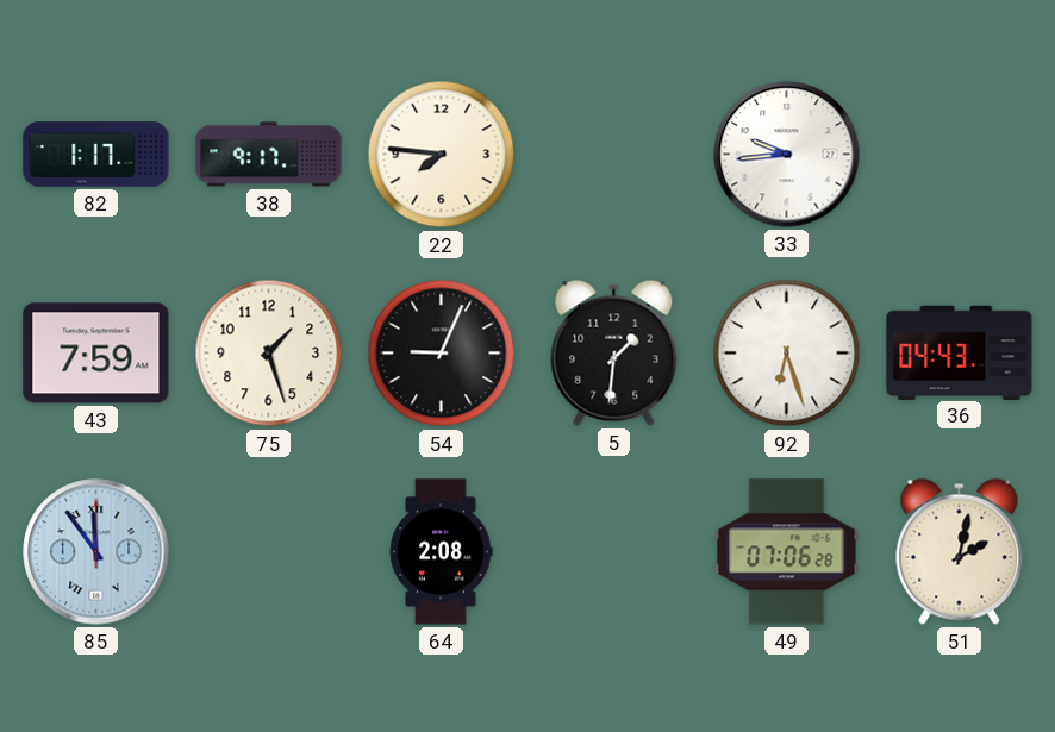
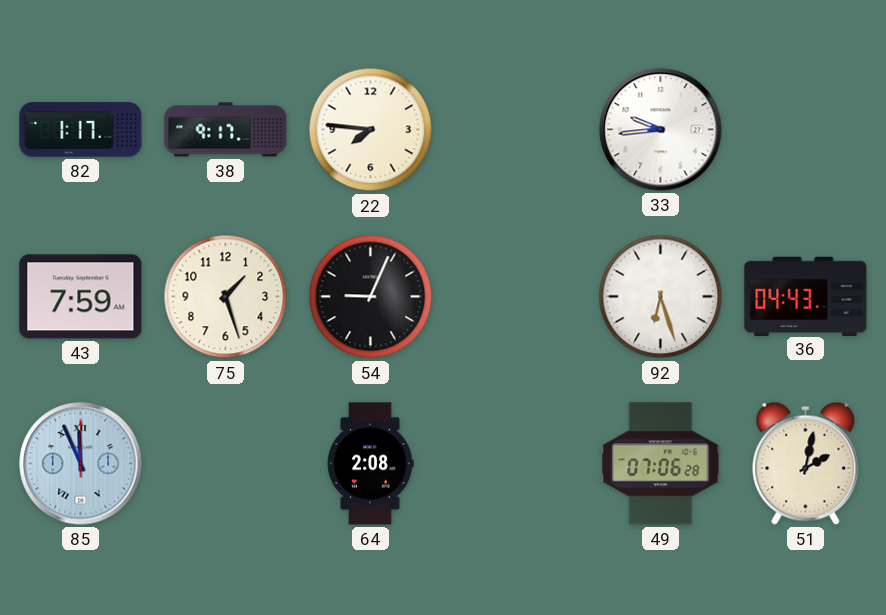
5: 1:31 -> none (614, 352)
85: 11:54 -> 11:56 (81, 464)
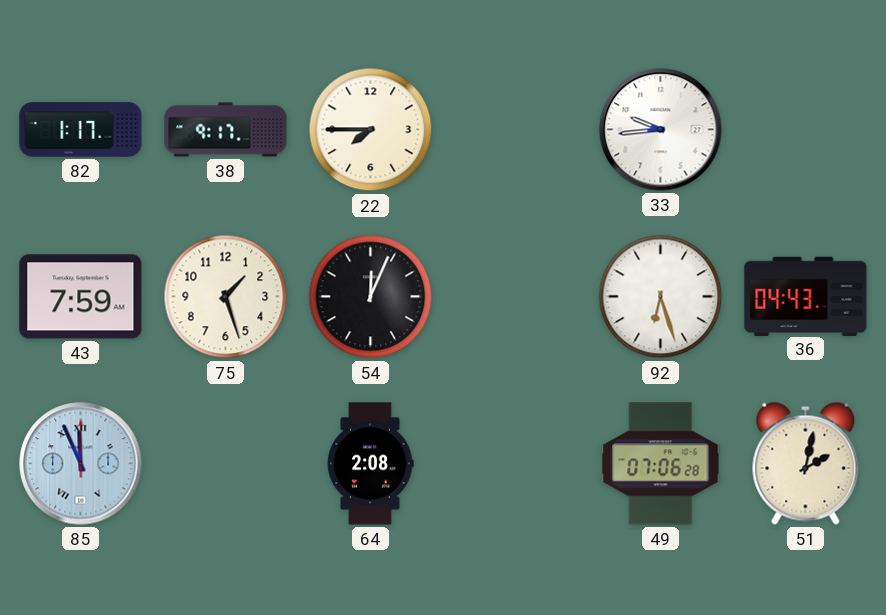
22: 7:46 -> 7:45 (371, 130)
54: 9:04 -> 12:04 (371, 297)
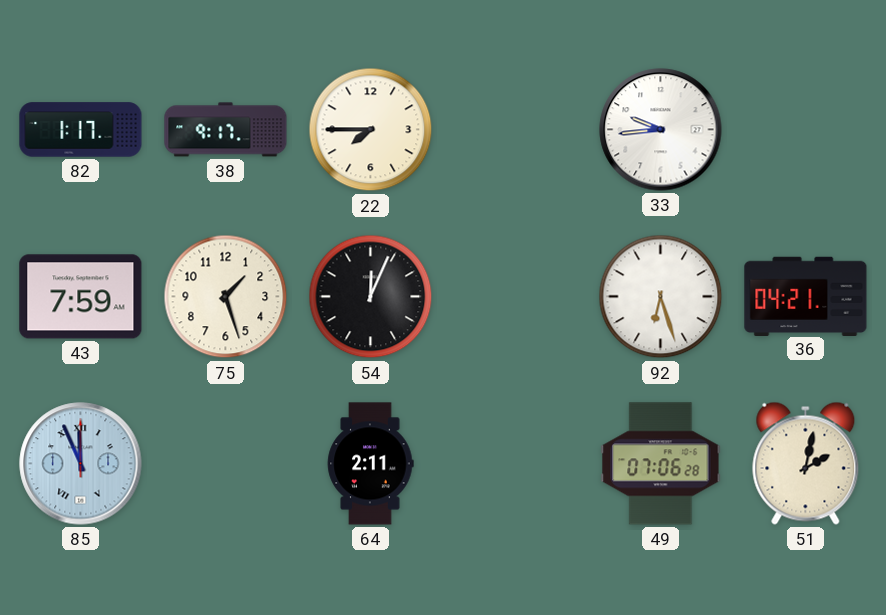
36: 04:43 -> 04:21 (806, 296)
64: 2:08 -> 2:11 (370, 464)
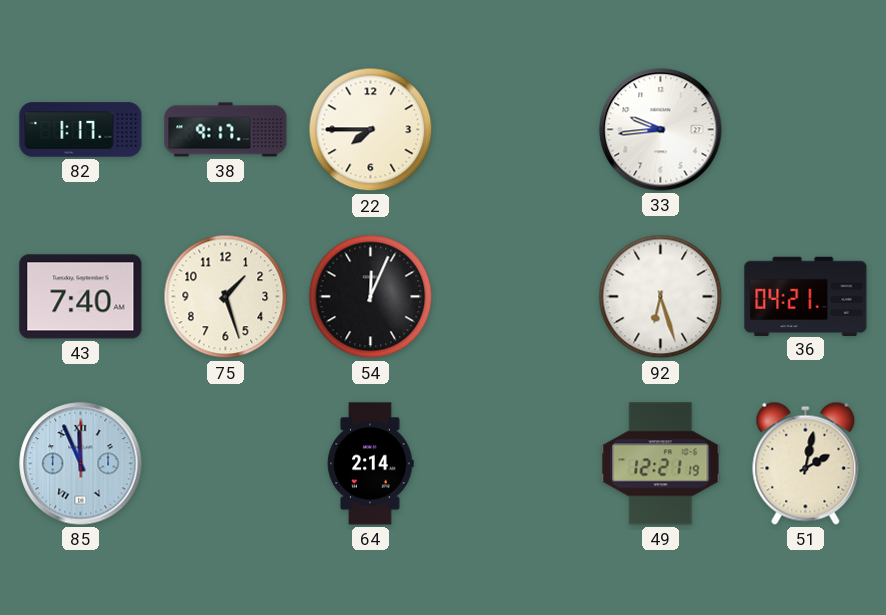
43: 7:59 -> 7:40 (81, 297)
64: 2:11 -> 2:14 (370, 464)
49: 07:06 -> 12:21 (661, 464)
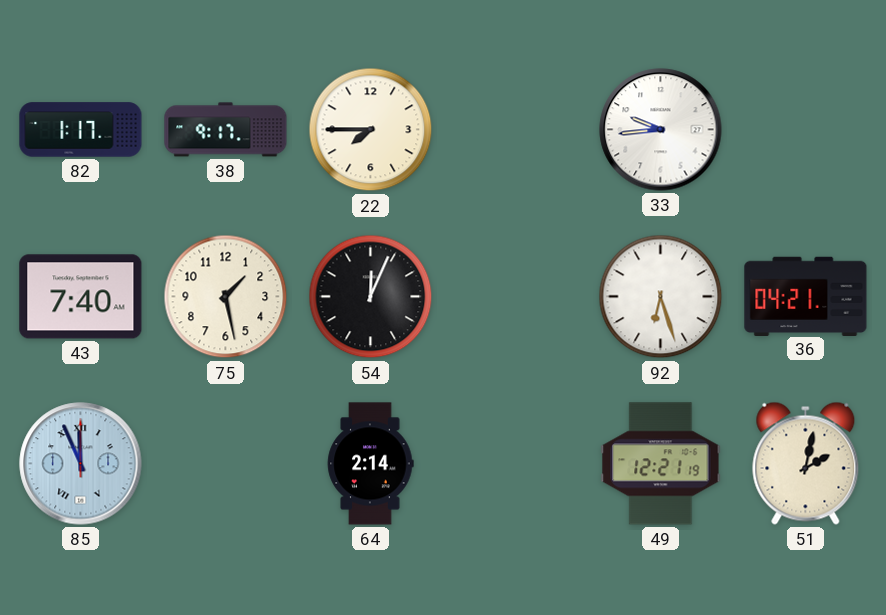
75: 1:27 -> 1:28 (226, 297)
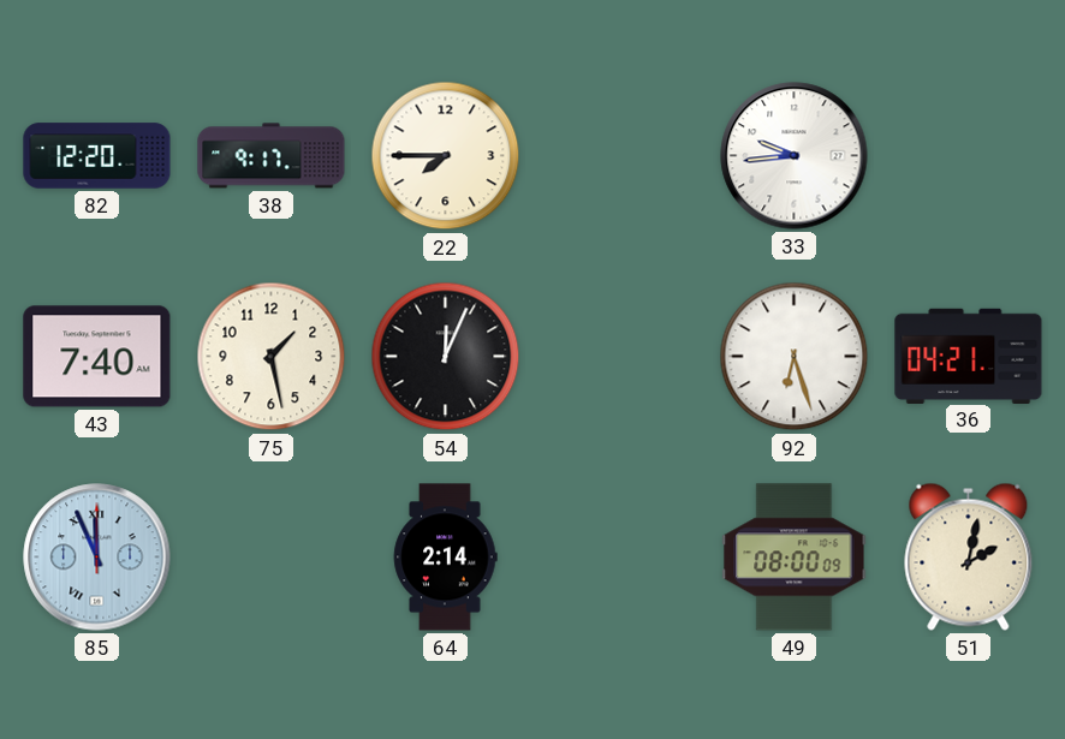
82: 1:17 -> 12:20 (97, 156)
49: 12:21 -> 08:00 (795, 558)
